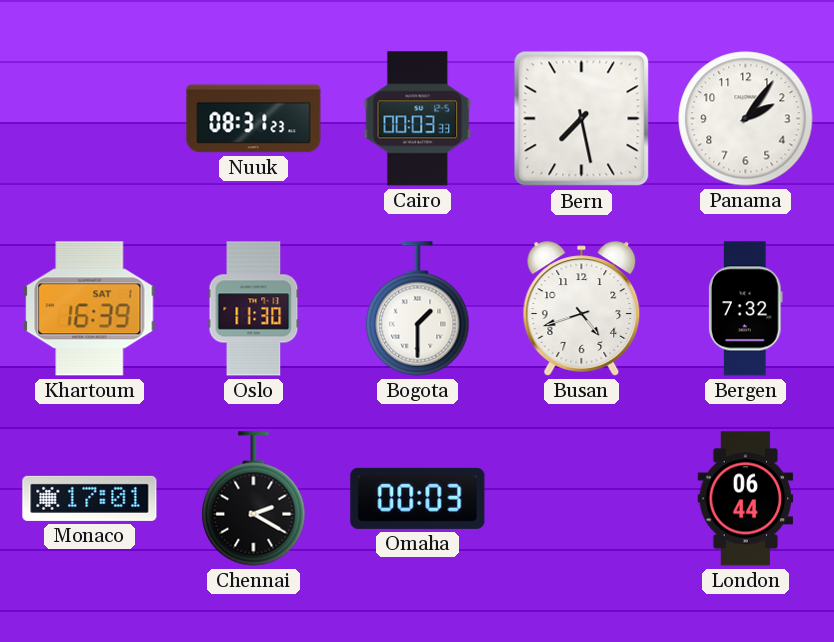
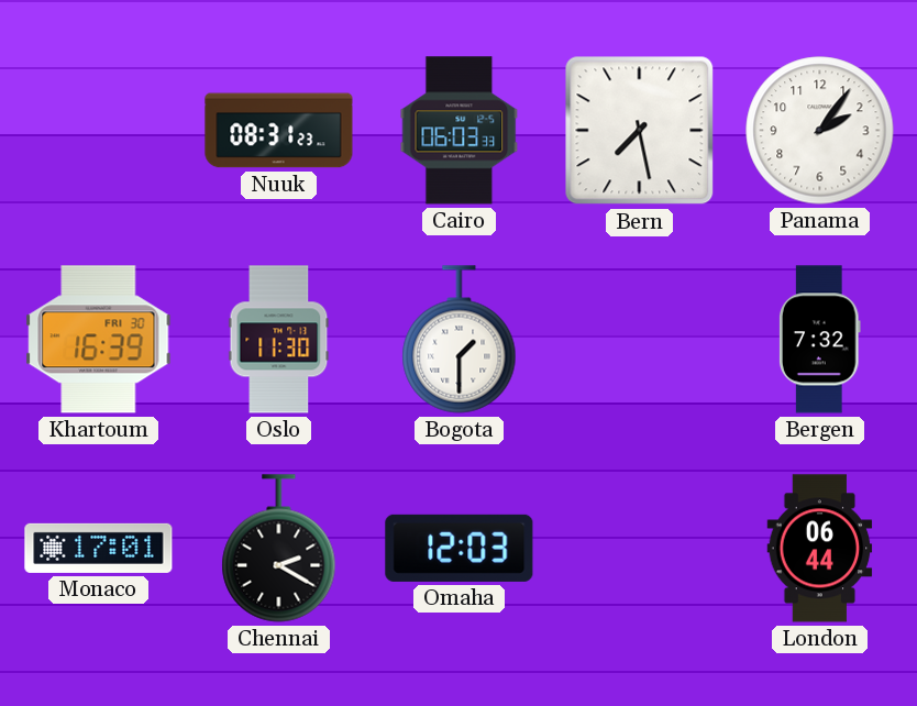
Cairo: 00:03 -> 06:03 (460, 131)
Khartoum date: SAT 1 -> FRI 30 (99, 340)
Busan: 4:42 -> none (582, 309)
Omaha: 00:03 -> 12:03 (460, 548)
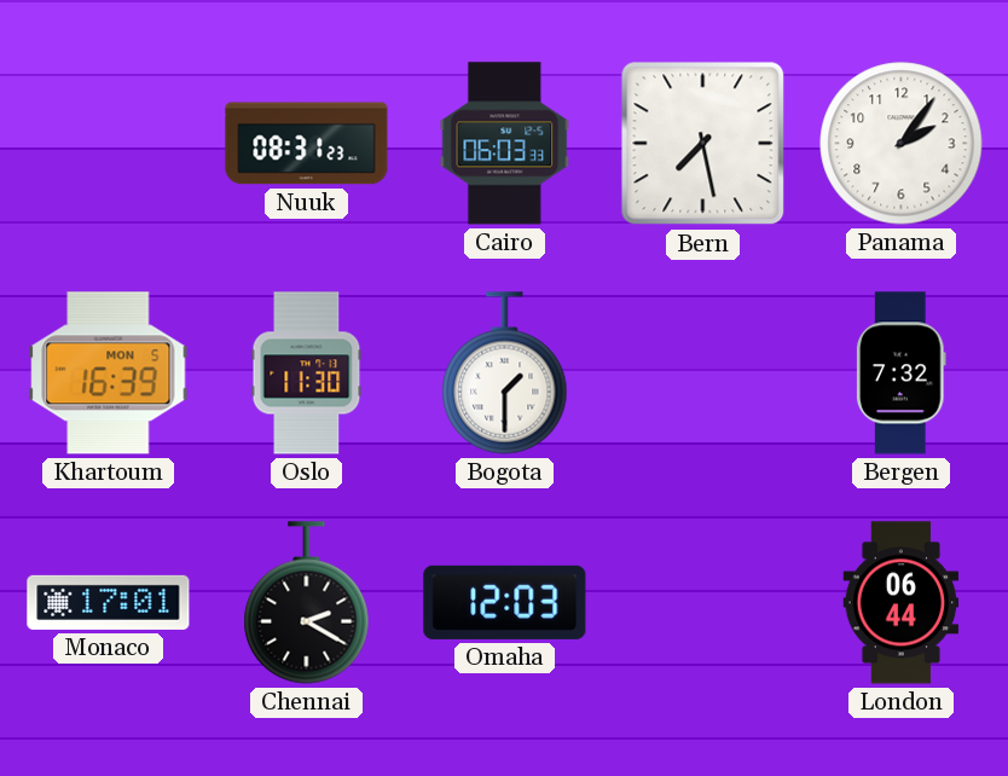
Khartoum date: FRI 30 -> MON 5 (109, 373)
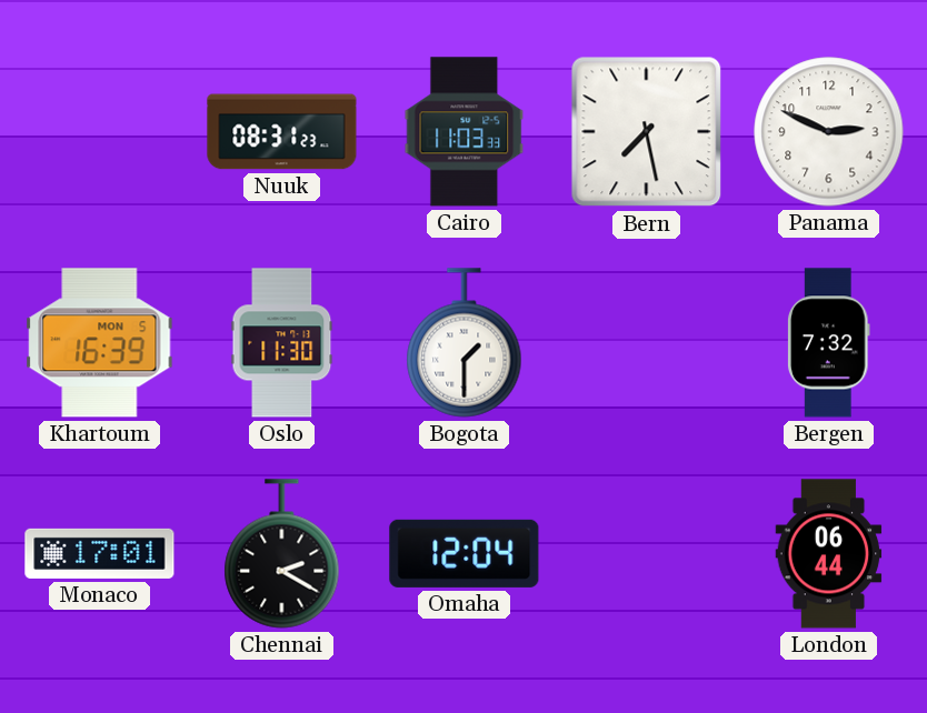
Cairo: 06:03 -> 11:03 (465, 132)
Panama: 2:06 -> 2:49 (829, 132)
Omaha: 12:03 -> 12:04 (465, 553)
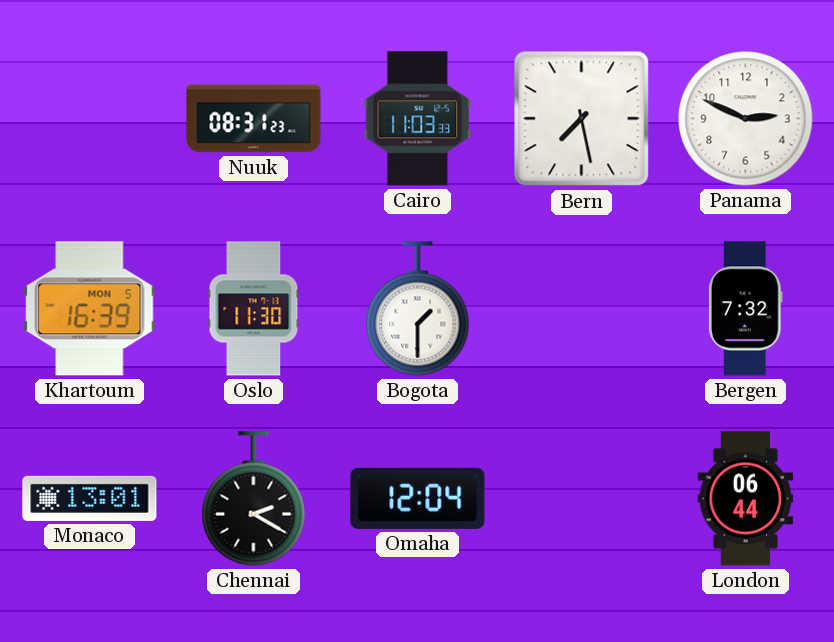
Monaco: 17:01 -> 13:01 (90, 498)
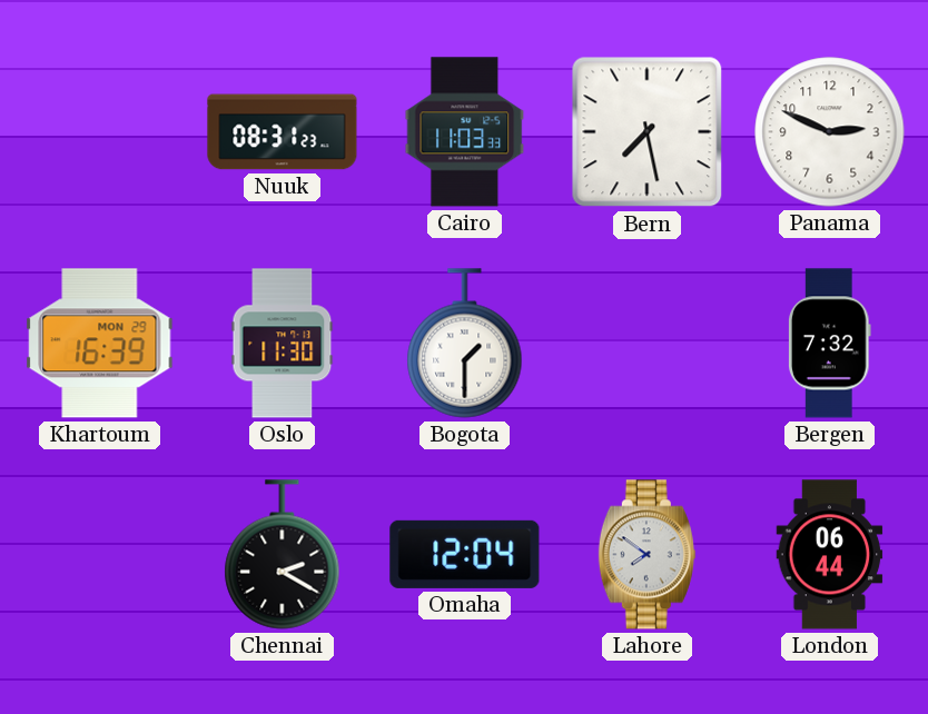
Khartoum date: MON 5 -> MON 29 (100, 344)
Monaco: 13:01 -> none (90, 498)
Lahore: none -> 7:51 (646, 555)
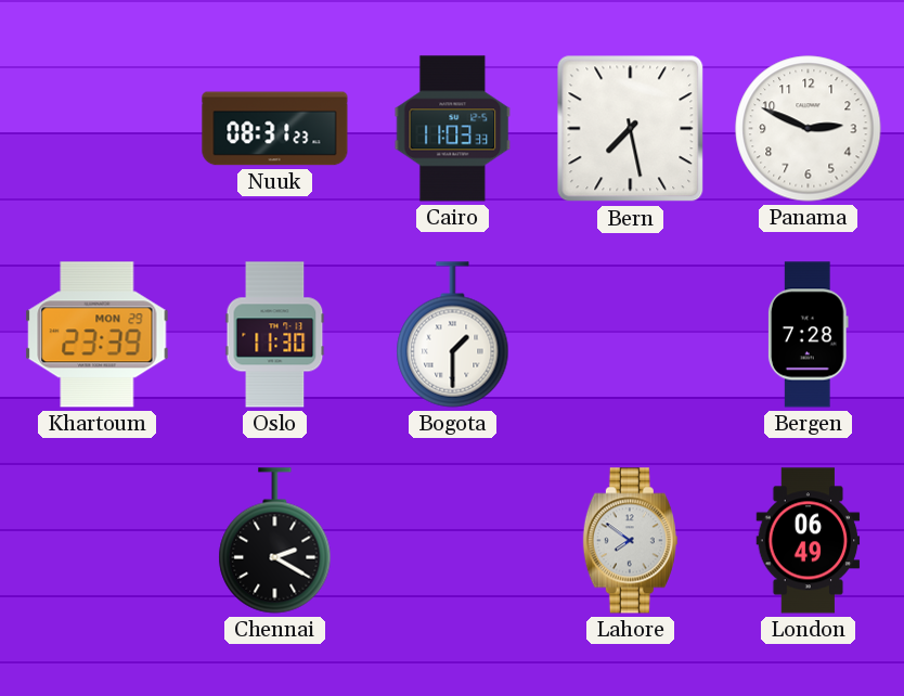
Khartoum: 16:39 -> 23:39 (98, 335)
Bergen: 7:32 -> 7:28 (809, 335)
Omaha: 12:04 -> none (465, 554)
London: 06:44 -> 06:49 (809, 541)
